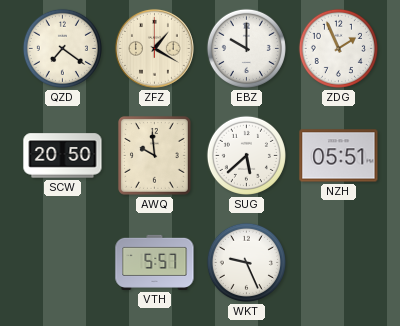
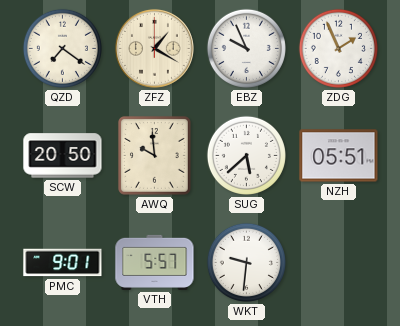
EBZ: 10:00 -> 9:56 (246, 48)
PMC: none -> 9:01 (63, 263)
WKT: 9:26 -> 9:31 (246, 262)
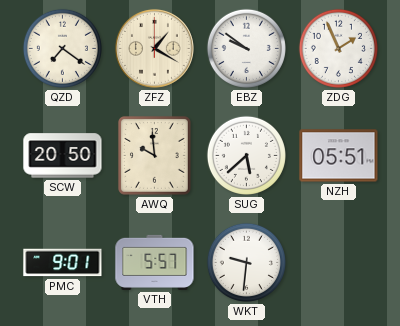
EBZ: 9:56 -> 9:51 (246, 48)
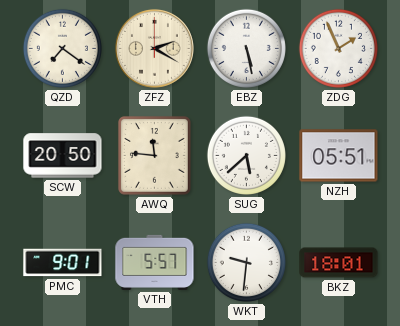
ZFZ: 1:20 -> 2:20 (154, 48)
EBZ: 9:51 -> 5:28 (246, 48)
AWQ: 9:59 -> 11:46 (155, 156)
BKZ: none -> 18:01 (339, 263)
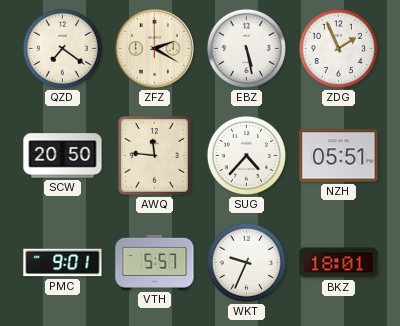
SUG: 5:38 -> 4:37 (246, 155)
WKT: 9:31 -> 9:34 (246, 262)
